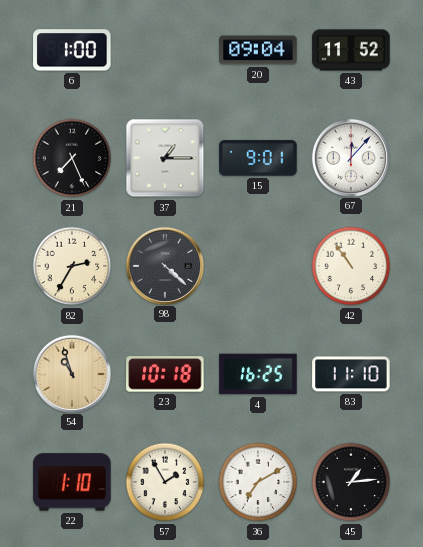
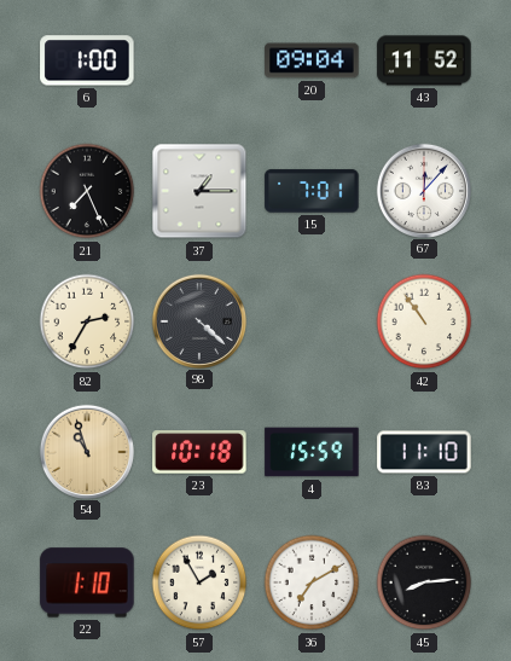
15: 9:01 -> 7:01 (312, 191)
4: 16:25 -> 15:59 (312, 452)
45: 1:14 -> 8:14 (424, 582)
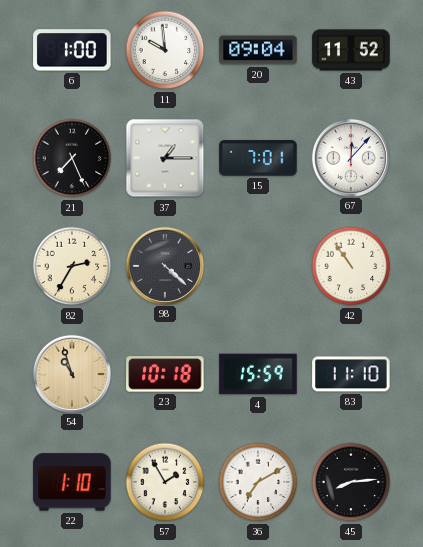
11: none -> 9:59 (165, 50)
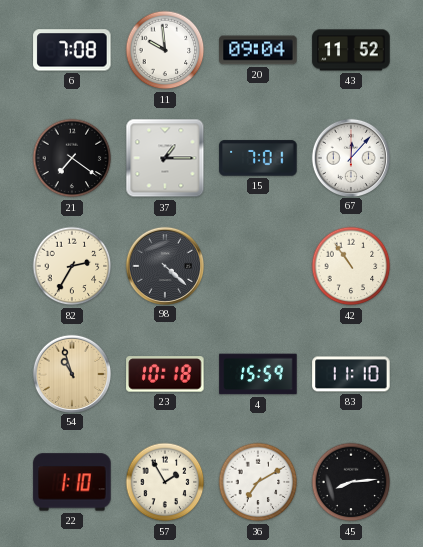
6: 1:00 -> 7:08 (72, 50)
21: 7:26 -> 7:21 (72, 158)
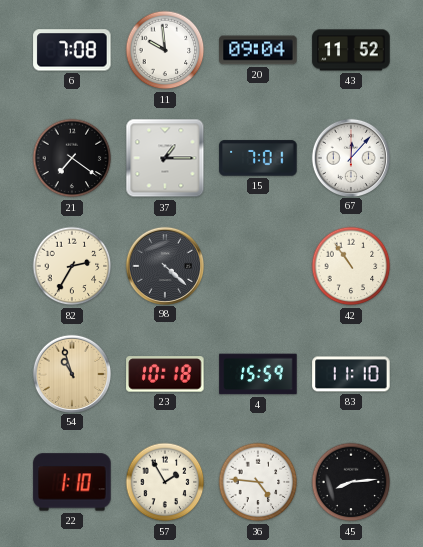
36: 7:10 -> 4:46 (258, 482)
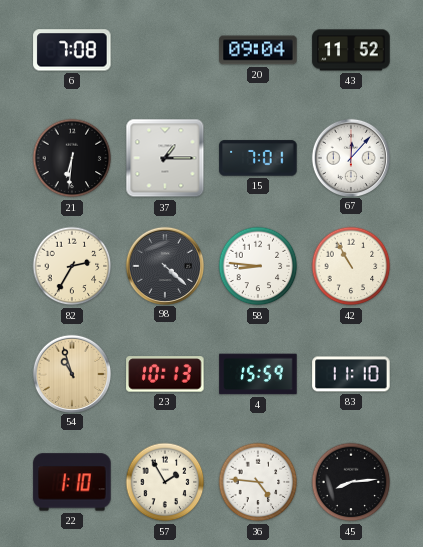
11: 9:59 -> none (165, 50)
21: 7:21 -> 6:31 (72, 158)
58: none -> 8:46 (258, 266)
42: 10:54 -> 10:55 (351, 266)
23: 10:18 -> 10:13 (165, 374)
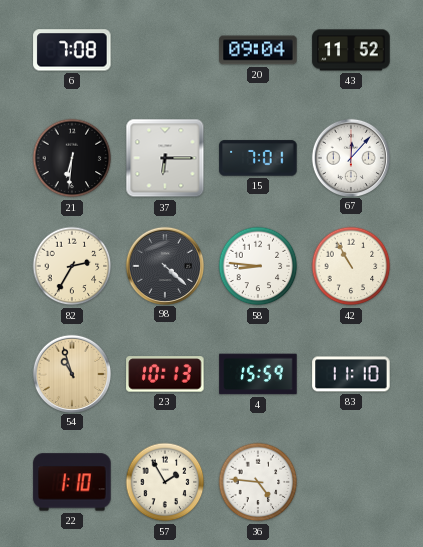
37: 1:15 -> 6:15 (165, 158)
45: 8:14 -> none (351, 482)
